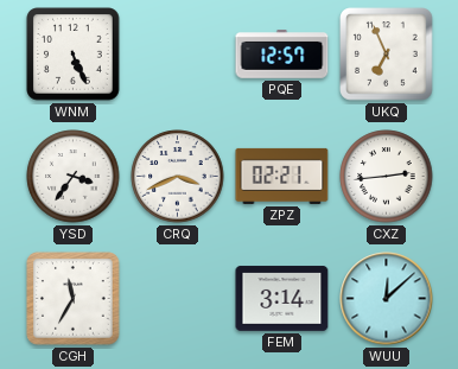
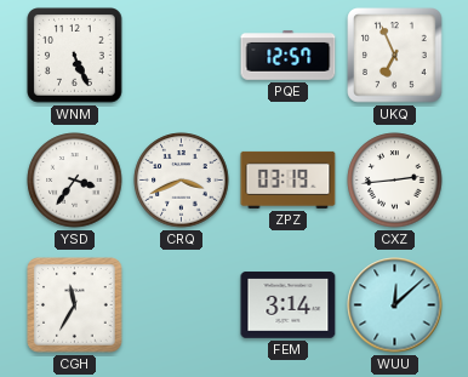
ZPZ: 02:21 -> 03:19 (289, 179)
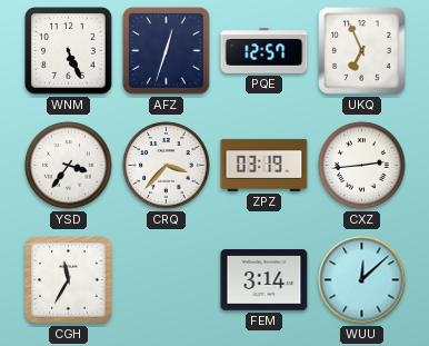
AFZ: none -> 12:33 (167, 51)
CRQ: 3:41 -> 3:37 (167, 166)
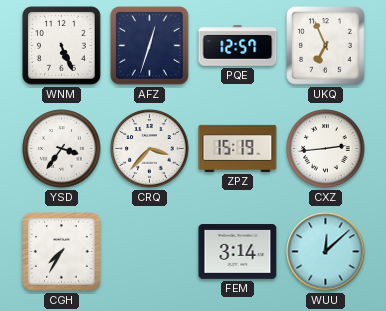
ZPZ: 03:19 -> 15:19 (238, 148)
CGH: 11:35 -> 7:35 (62, 252)
